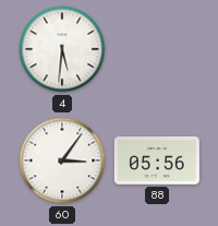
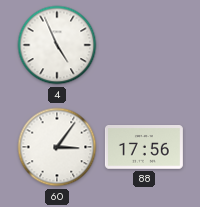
4: 5:31 -> 4:56 (57, 45)
88: 05:56 -> 17:56 (144, 148)
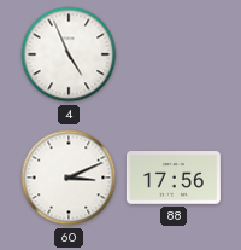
60: 3:06 -> 3:11 (69, 178)
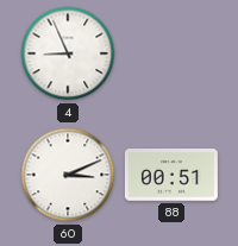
4: 4:56 -> 8:56 (68, 53)
88: 17:56 -> 00:51 (171, 176)
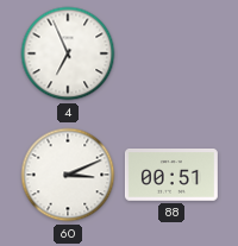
4: 8:56 -> 6:56 (68, 53)
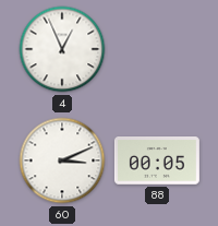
4: 6:56 -> 12:56 (62, 49)
88: 00:51 -> 00:05 (157, 162)
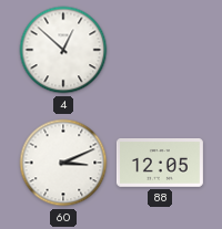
4: 12:56 -> 12:52 (63, 50)
88: 00:05 -> 12:05 (160, 164)
